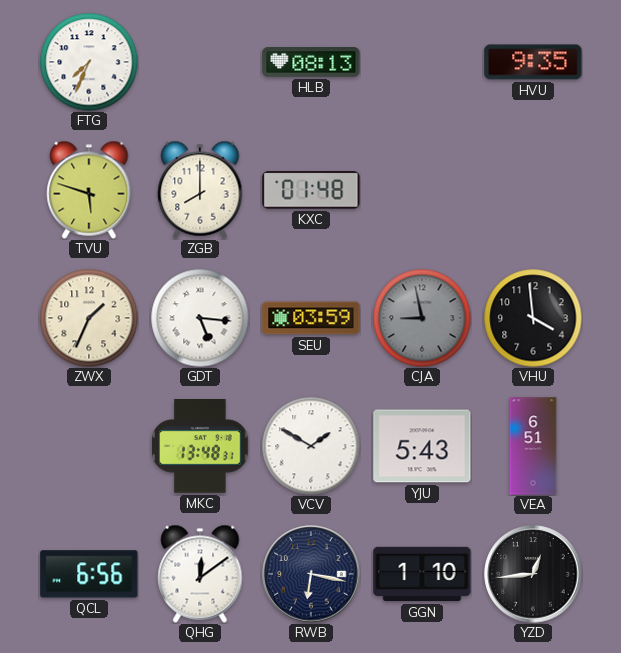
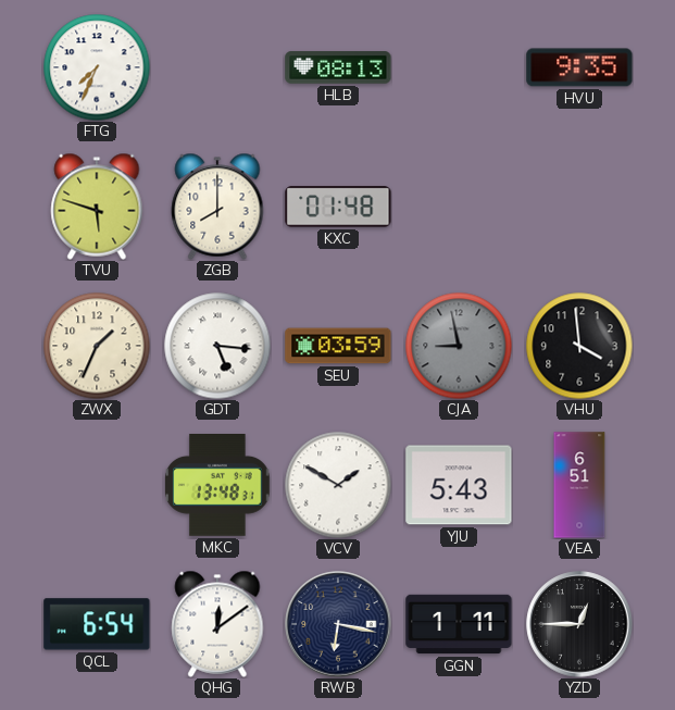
QCL: 6:56 -> 6:54 (97, 624)
GGN: 1:10 -> 1:11 (459, 624)
YZD: 12:44 -> 12:45 (579, 624)
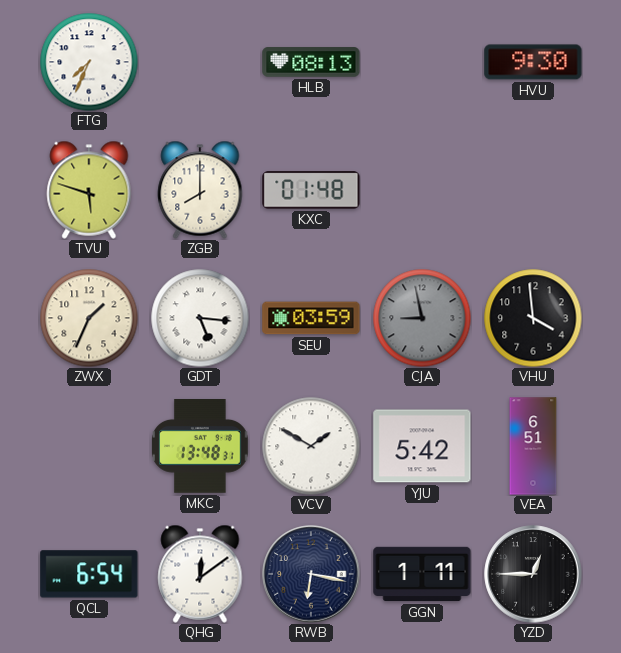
HVU: 9:35 -> 9:30 (533, 62)
YJU: 5:43 -> 5:42 (422, 446)
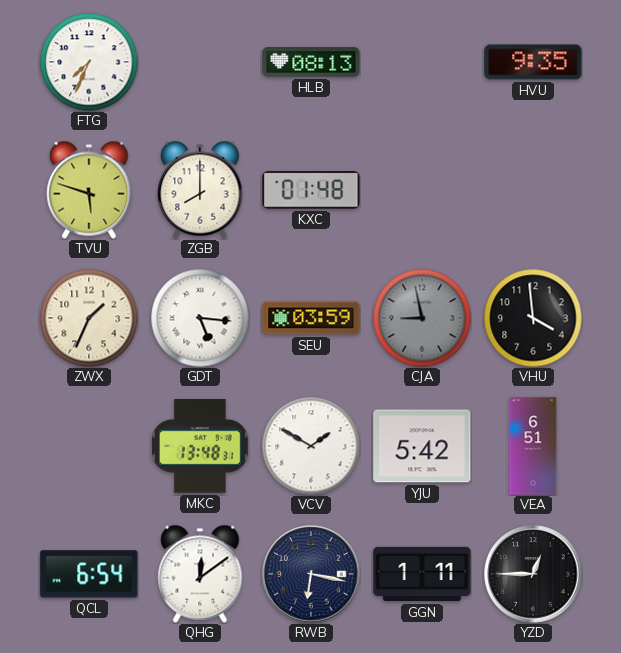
HVU: 9:30 -> 9:35 (533, 62)
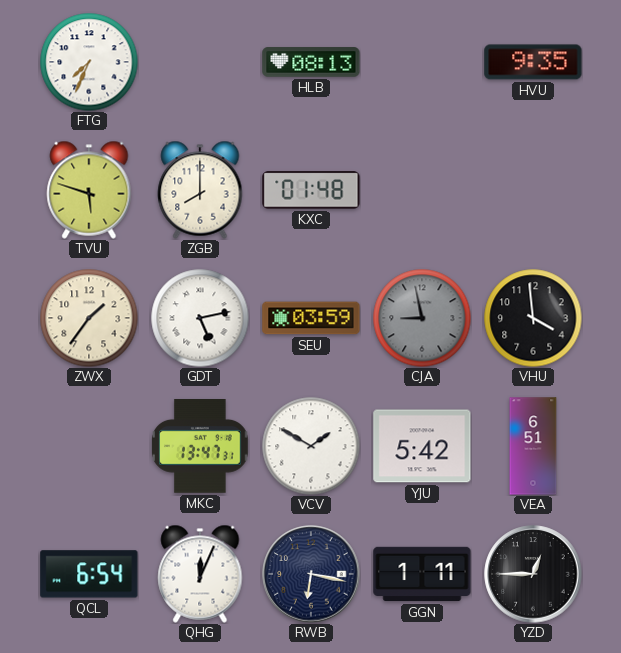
ZWX: 1:34 -> 1:36 (89, 318)
GDT: 5:16 -> 5:13 (200, 318)
MKC: 13:48 -> 13:47 (200, 447)
QHG: 12:09 -> 12:04 (200, 574)
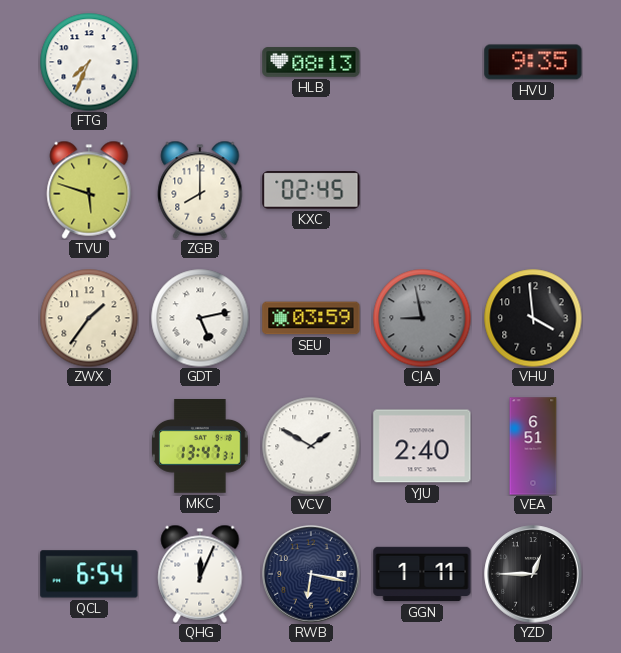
KXC: 01:48 -> 02:45 (311, 190)
YJU: 5:42 -> 2:40 (422, 446)
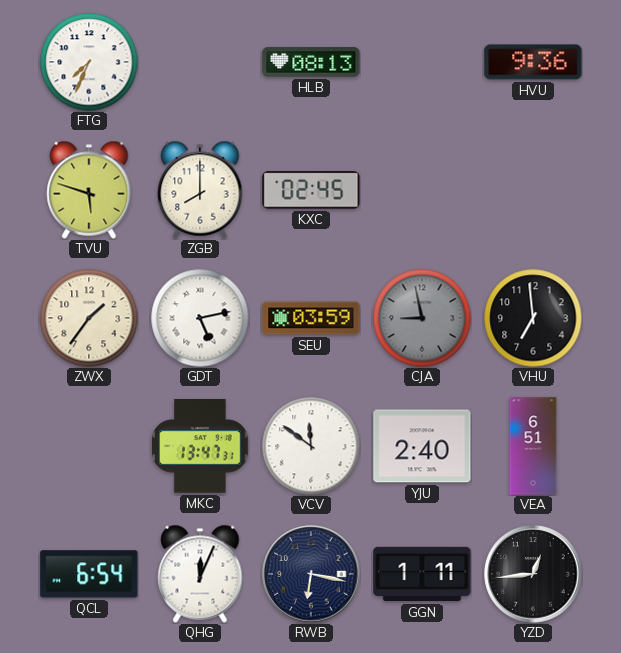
HVU: 9:35 -> 9:36 (533, 62)
VHU: 3:59 -> 6:59 (533, 318)
VCV: 1:50 -> 11:51 (311, 446)
YZD: 12:45 -> 12:44 (533, 574)
